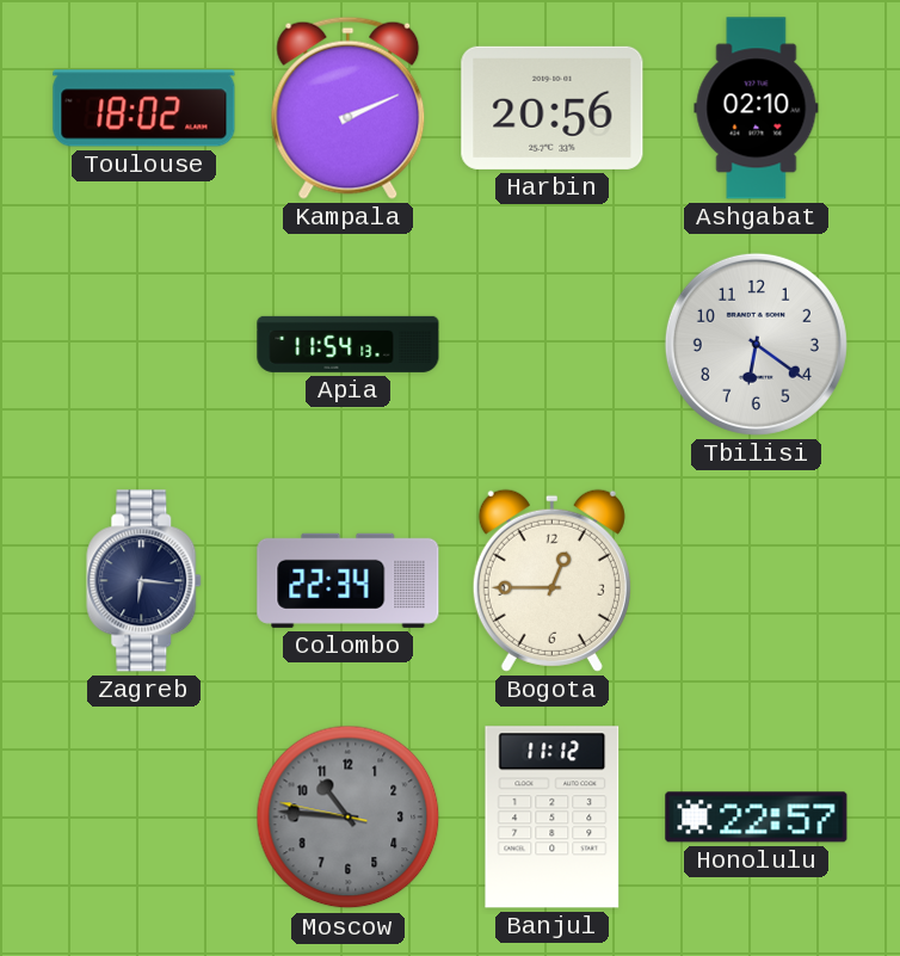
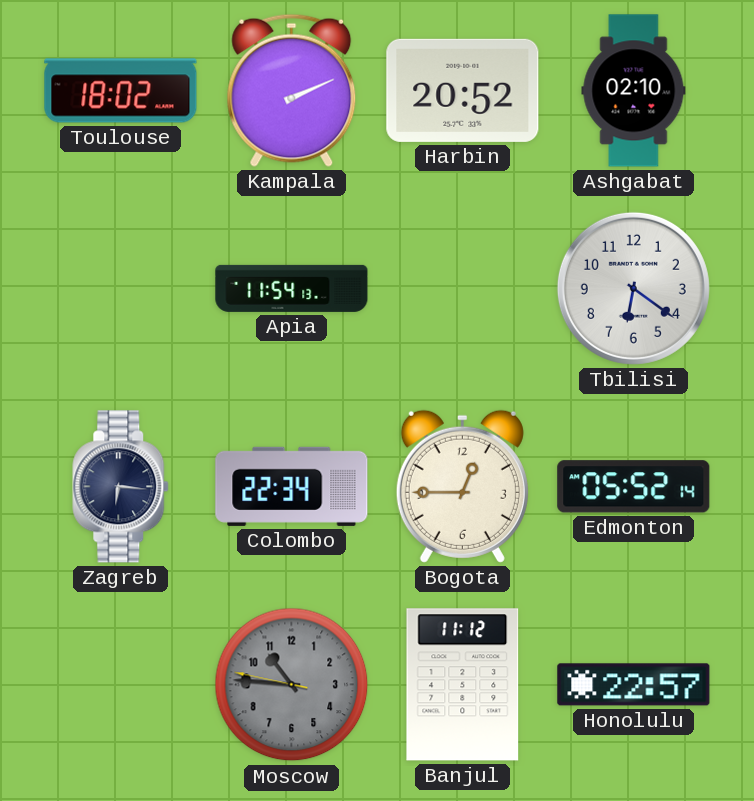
Harbin: 20:56 -> 20:52 (463, 90)
Edmonton: none -> 05:52 (634, 487)
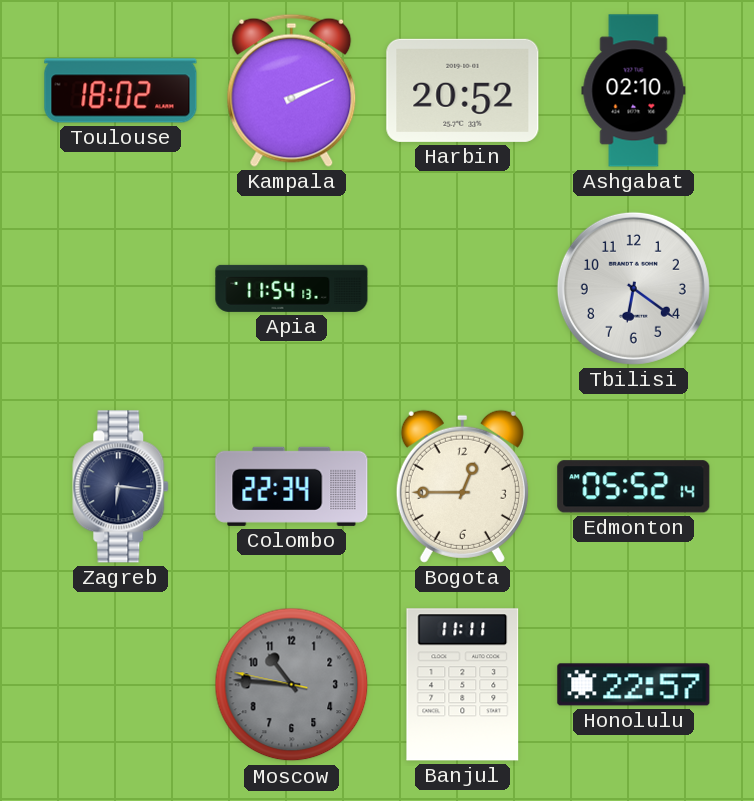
Banjul: 11:12 -> 11:11 (463, 685)
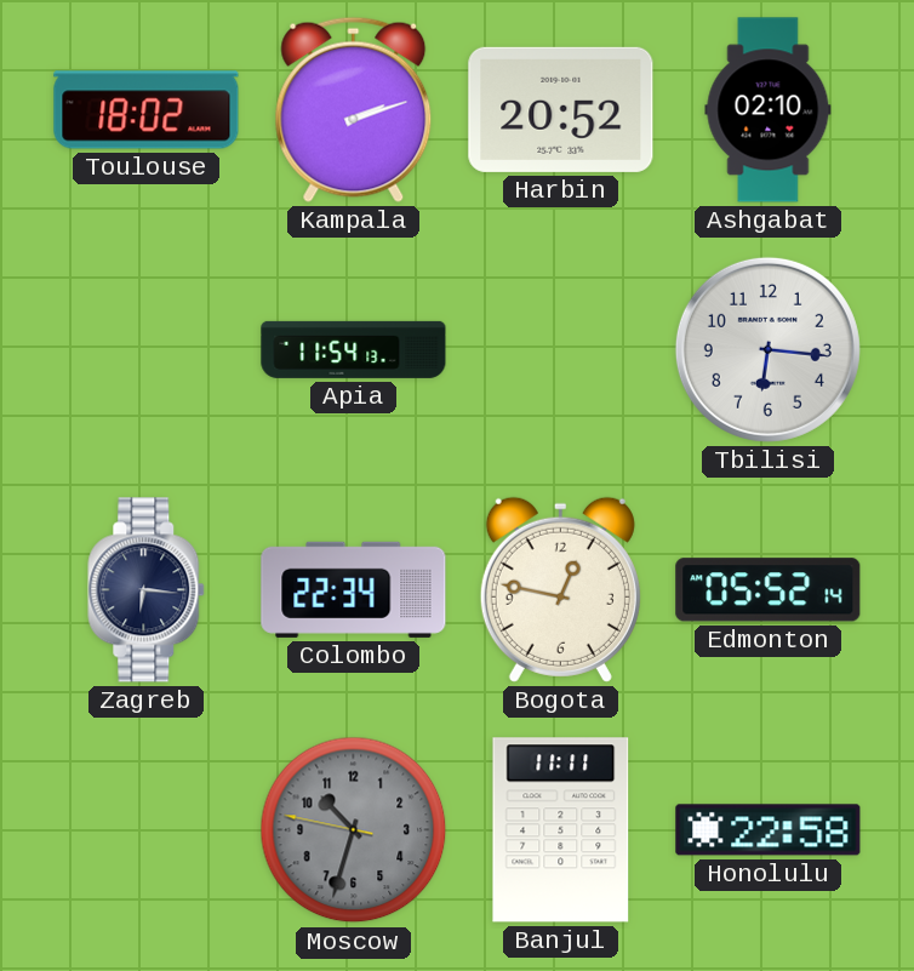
Kampala: 2:11 -> 2:12 (354, 109)
Tbilisi: 6:21 -> 6:16 (767, 349)
Bogota: 12:45 -> 12:47 (560, 589)
Moscow: 10:45 -> 10:32 (354, 830)
Honolulu: 22:57 -> 22:58 (769, 830)
